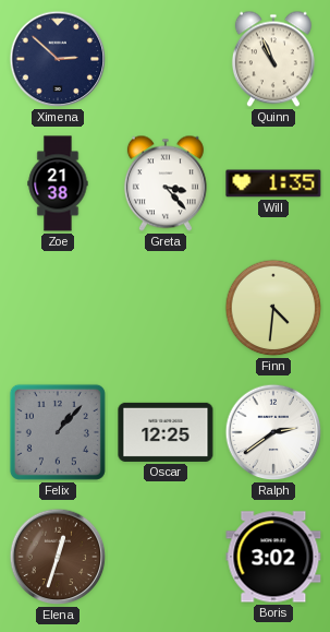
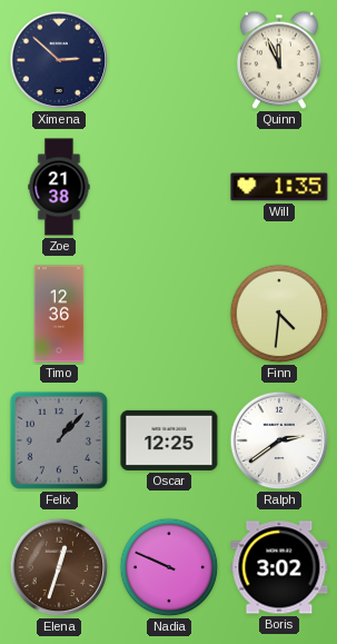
Quinn: 10:56 -> 11:56 (279, 60)
Greta: 3:23 -> none (166, 183)
Timo: none -> 12:36 (59, 314)
Nadia: none -> 9:49 (169, 567)
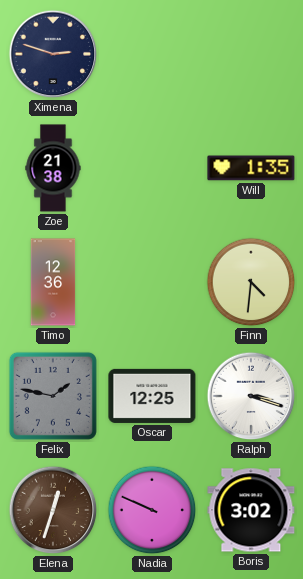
Ximena: 2:52 -> 2:48 (53, 54)
Quinn: 11:56 -> none (279, 60)
Felix: 1:07 -> 1:47 (53, 396)
Ralph: 2:39 -> 3:18 (251, 396)
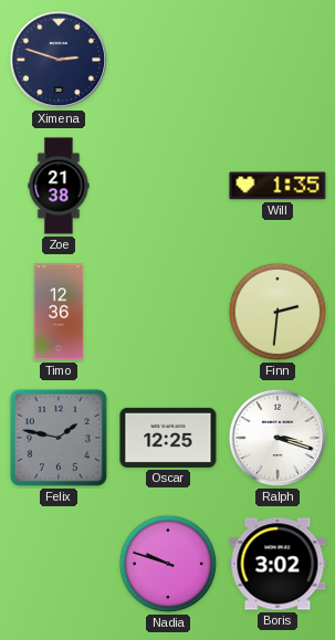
Finn: 4:31 -> 2:31 (278, 312)
Elena: 12:33 -> none (53, 510)
Nadia: 9:49 -> 9:48 (168, 564)
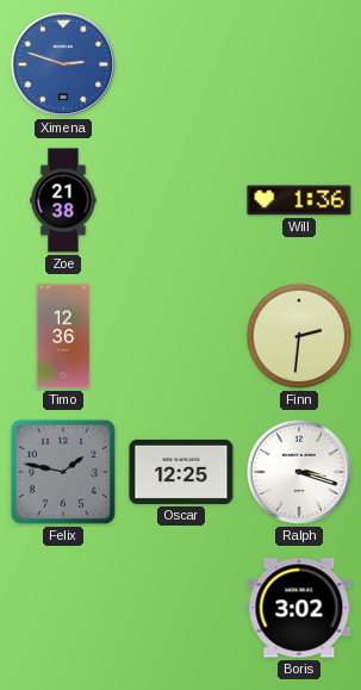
Ximena dial: navy -> blue (63, 64)
Will: 1:35 -> 1:36 (299, 200)
Nadia: 9:48 -> none (168, 564)
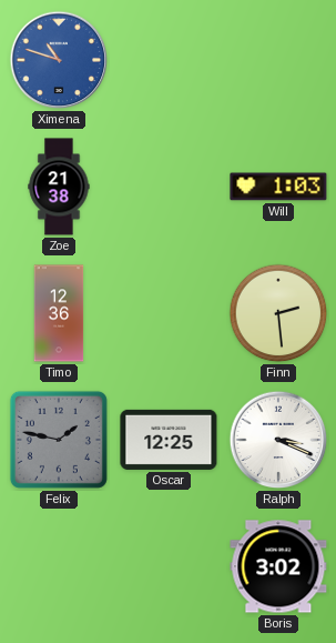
Ximena: 2:48 -> 10:48 (59, 60)
Will: 1:36 -> 1:03 (278, 187)
Finn: 2:31 -> 2:29 (278, 313)
Ralph: 3:18 -> 3:19 (278, 440)
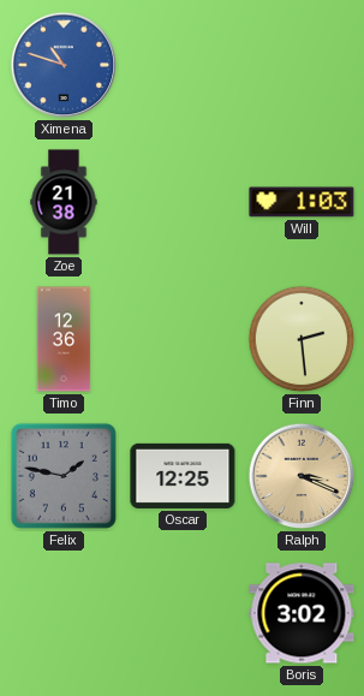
Ralph dial: white -> champagne (302, 476)
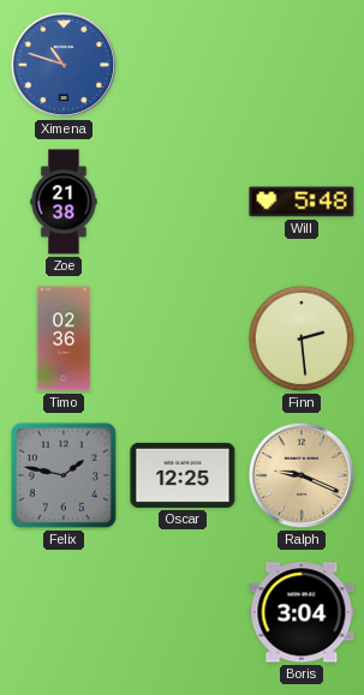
Will: 1:03 -> 5:48 (302, 202)
Timo: 12:36 -> 02:36 (64, 338)
Ralph: 3:19 -> 9:19 (302, 475)
Boris: 3:02 -> 3:04 (302, 612)
